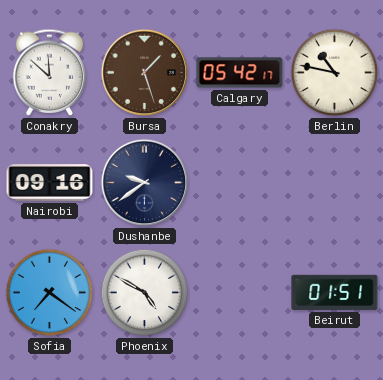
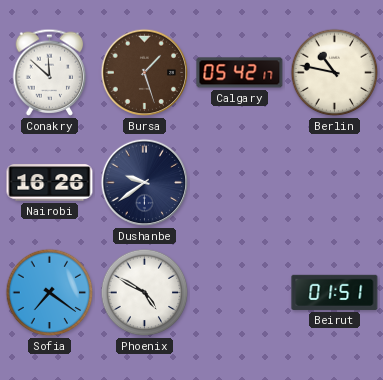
Nairobi: 09:16 -> 16:26 (50, 183)
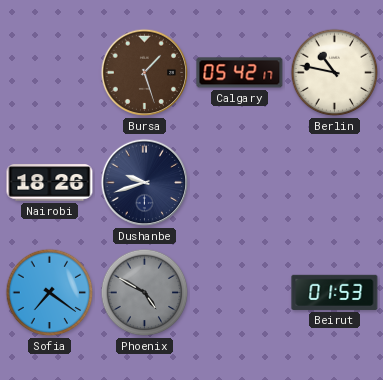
Conakry: 11:52 -> none (50, 72)
Nairobi: 16:26 -> 18:26 (50, 183)
Dushanbe: 9:39 -> 9:42 (145, 183)
Phoenix dial: white -> grey (145, 293)
Beirut: 01:51 -> 01:53 (335, 292)
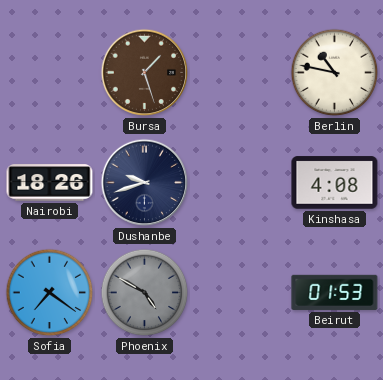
Calgary: 05:42 -> none (240, 73)
Kinshasa: none -> 4:08 (335, 183)
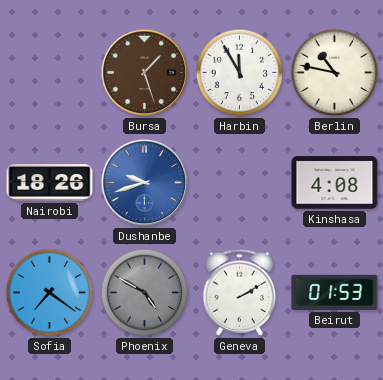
Harbin: none -> 11:55 (240, 73)
Dushanbe dial: navy -> blue (145, 183)
Geneva: none -> 2:10 (240, 292)
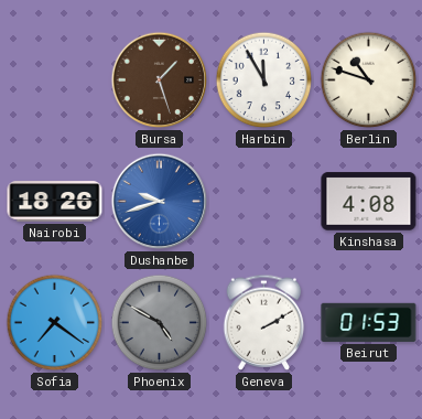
Berlin: 10:47 -> 10:48 (369, 80)
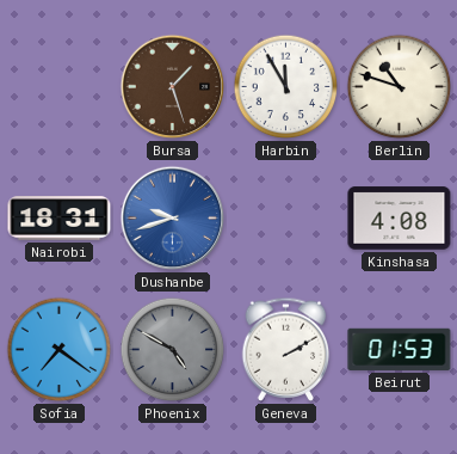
Nairobi: 18:26 -> 18:31 (60, 219)
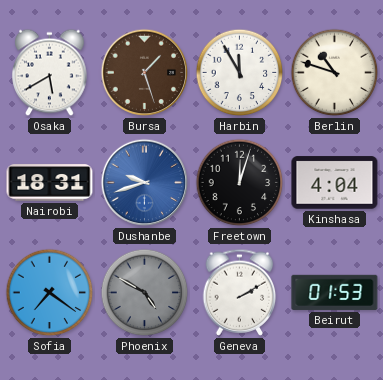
Osaka: none -> 5:40 (50, 73)
Freetown: none -> 12:03 (240, 183)
Kinshasa: 4:08 -> 4:04 (335, 183)
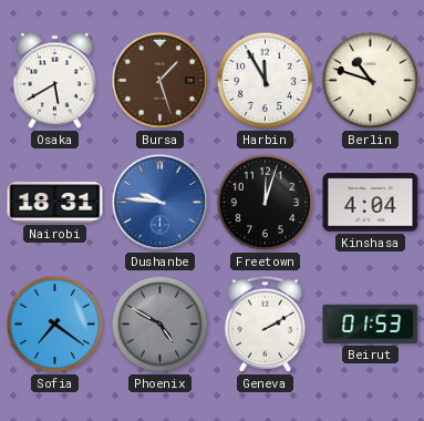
Dushanbe: 9:42 -> 9:46 (161, 203)
